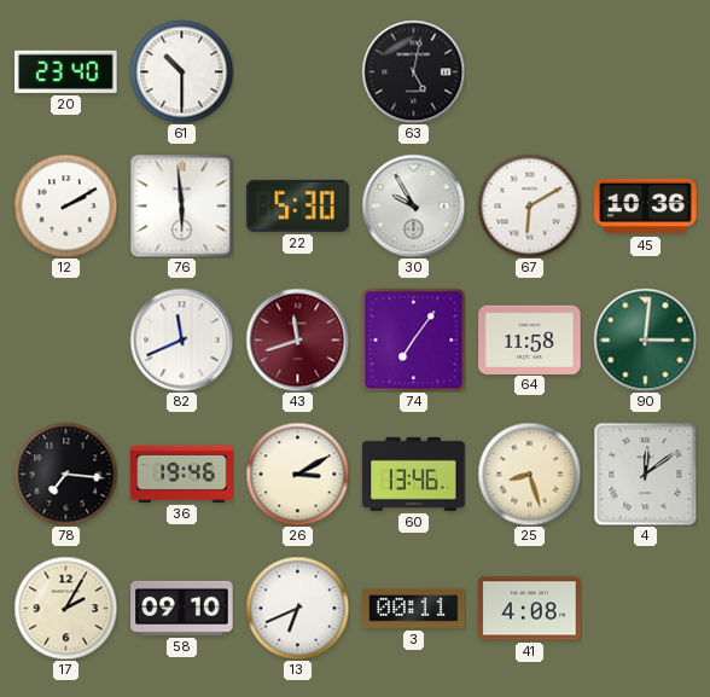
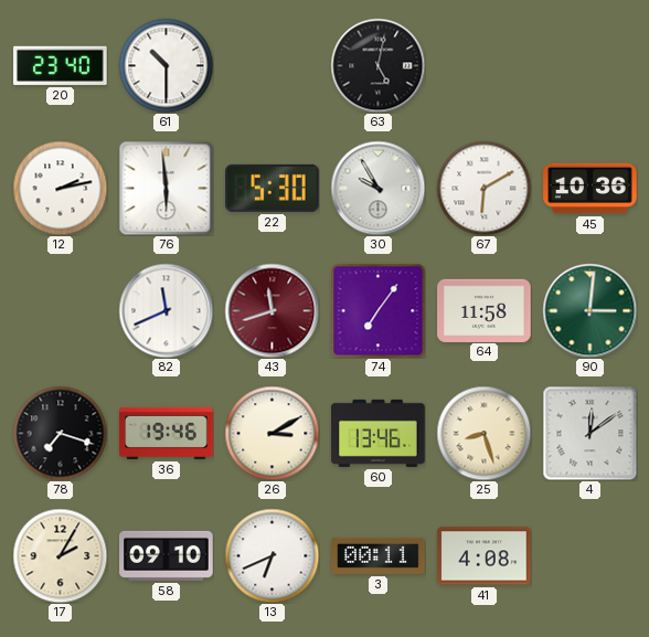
12: 2:10 -> 2:13 (60, 188)
78: 7:16 -> 7:18 (60, 433)
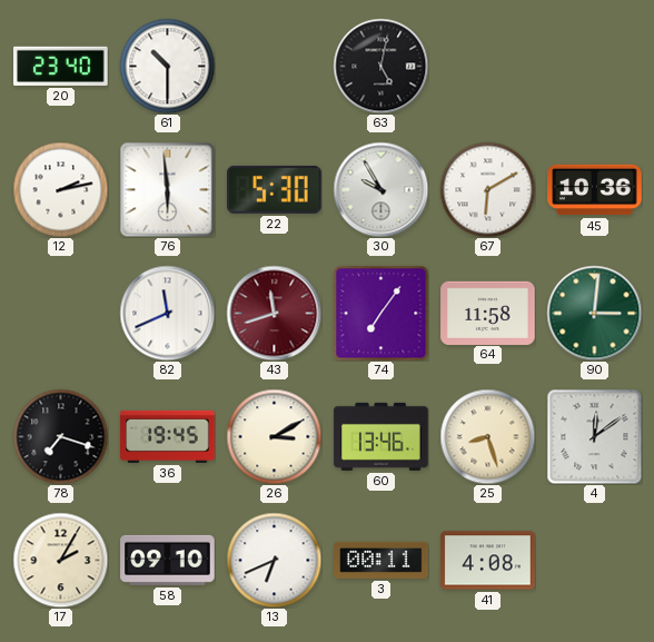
36: 19:46 -> 19:45 (168, 436)
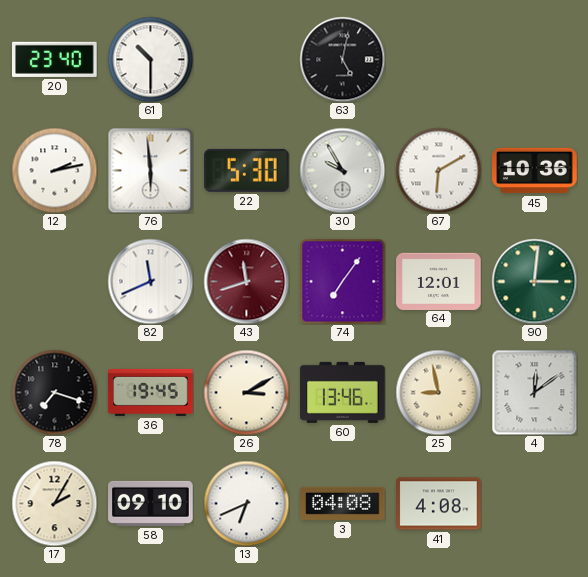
64: 11:58 -> 12:01 (439, 281)
25: 8:27 -> 8:58 (438, 392)
3: 00:11 -> 04:08 (343, 503)
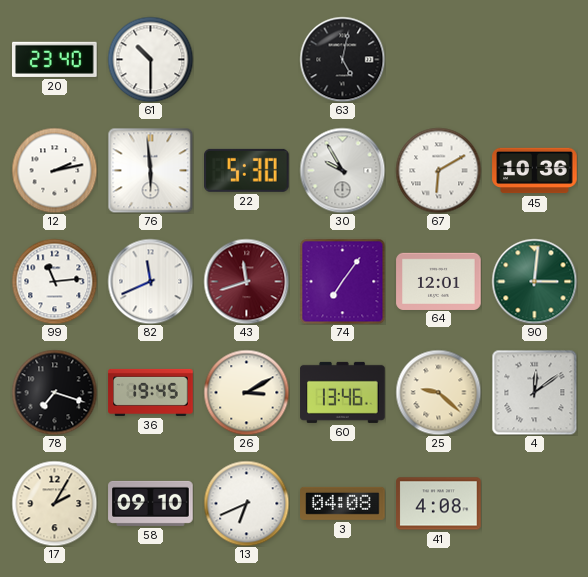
99: none -> 11:14 (54, 281)
25: 8:58 -> 9:22 (438, 392)
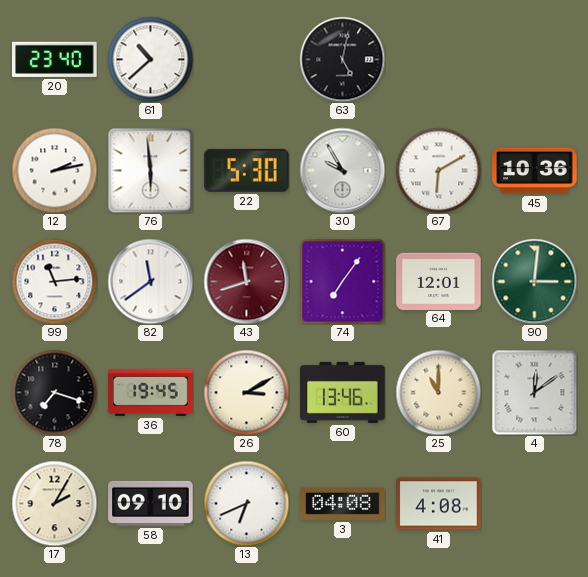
61: 10:30 -> 10:38 (150, 59)
82: 11:41 -> 11:39 (150, 281)
25: 9:22 -> 11:00 (438, 392)
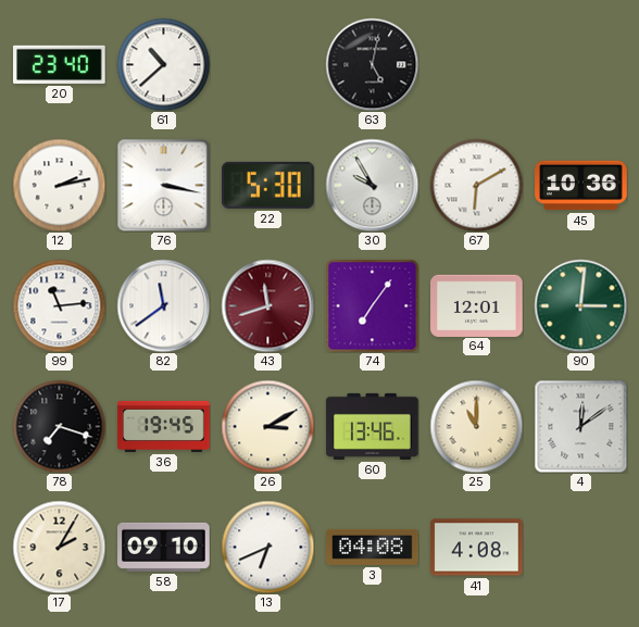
76: 5:59 -> 3:17 (163, 185)
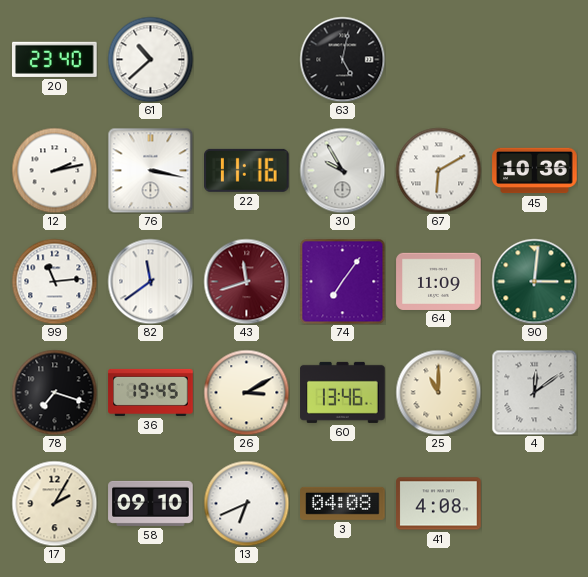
22: 5:30 -> 11:16 (247, 170)
64: 12:01 -> 11:09 (439, 281)
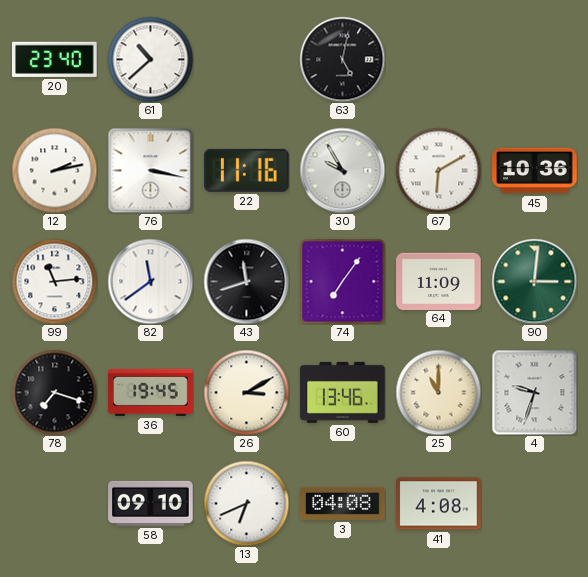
43 dial: burgundy -> black (246, 281)
4: 12:09 -> 9:33 (534, 392)
17: 2:05 -> none (54, 503)
